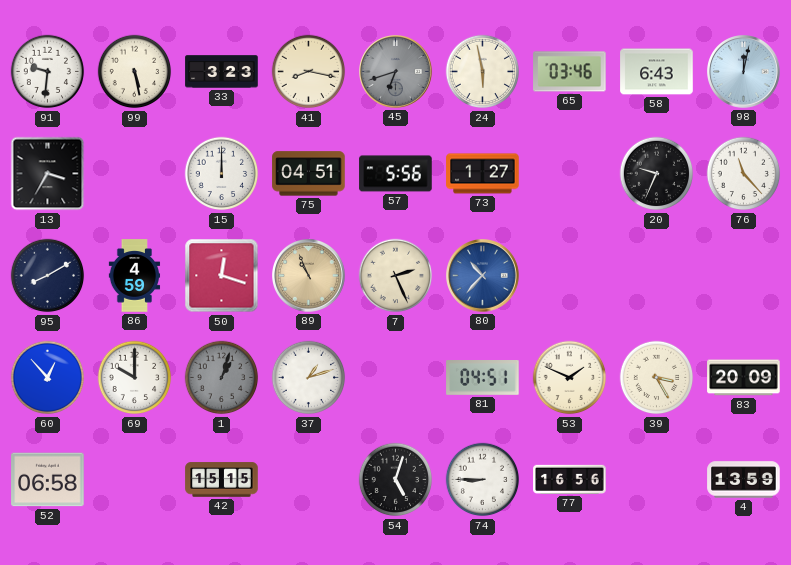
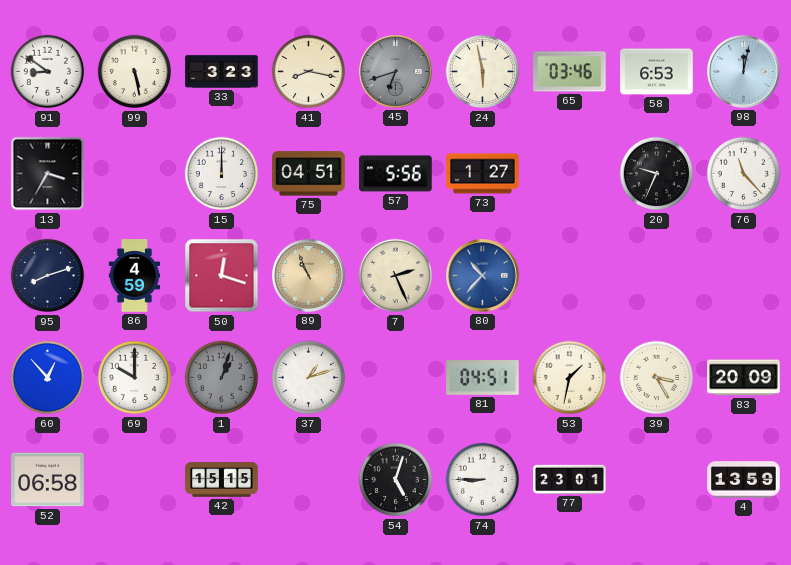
91: 9:31 -> 8:51 (48, 72)
58: 6:43 -> 6:53 (657, 72)
95: 8:10 -> 8:12 (48, 276)
53: 1:49 -> 1:32 (570, 378)
77: 16:56 -> 23:01 (570, 479)
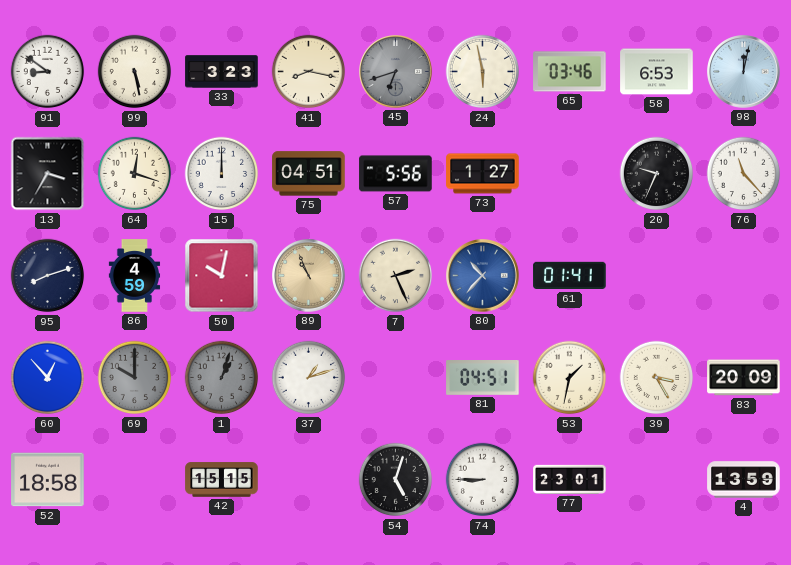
64: none -> 12:18 (135, 174)
50: 12:18 -> 10:02 (222, 276)
61: none -> 01:41 (570, 276)
69 dial: white -> grey (135, 378)
52: 06:58 -> 18:58 (48, 480)
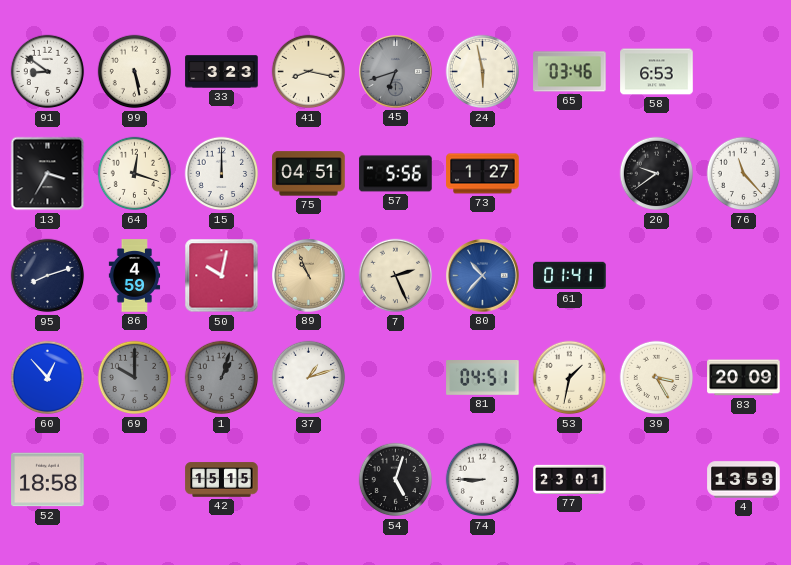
98: 12:02 -> none (744, 72)
20: 9:34 -> 9:39 (657, 174)
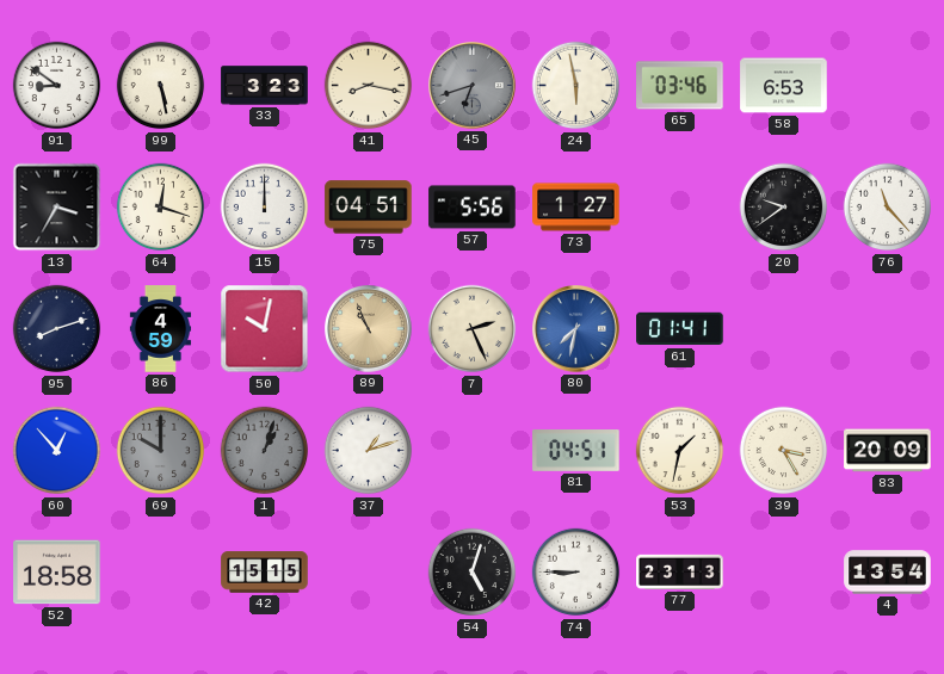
80: 10:37 -> 7:32 (576, 329)
77: 23:01 -> 23:13 (680, 571)
4: 13:59 -> 13:54 (888, 573)
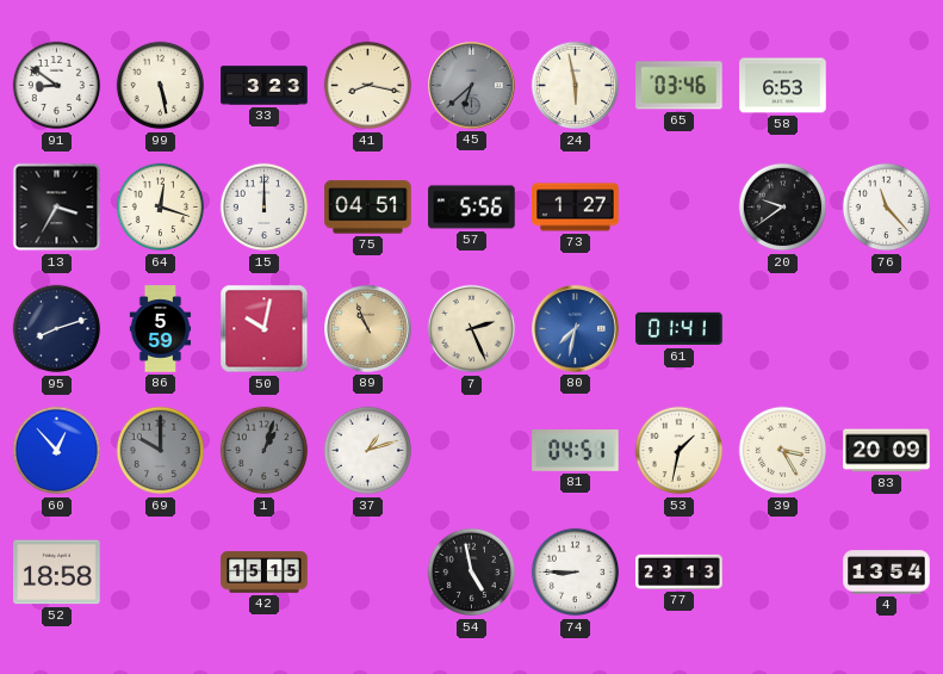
45: 6:42 -> 6:38 (472, 86)
86: 4:59 -> 5:59 (161, 329)
54: 5:03 -> 4:58 (472, 573)
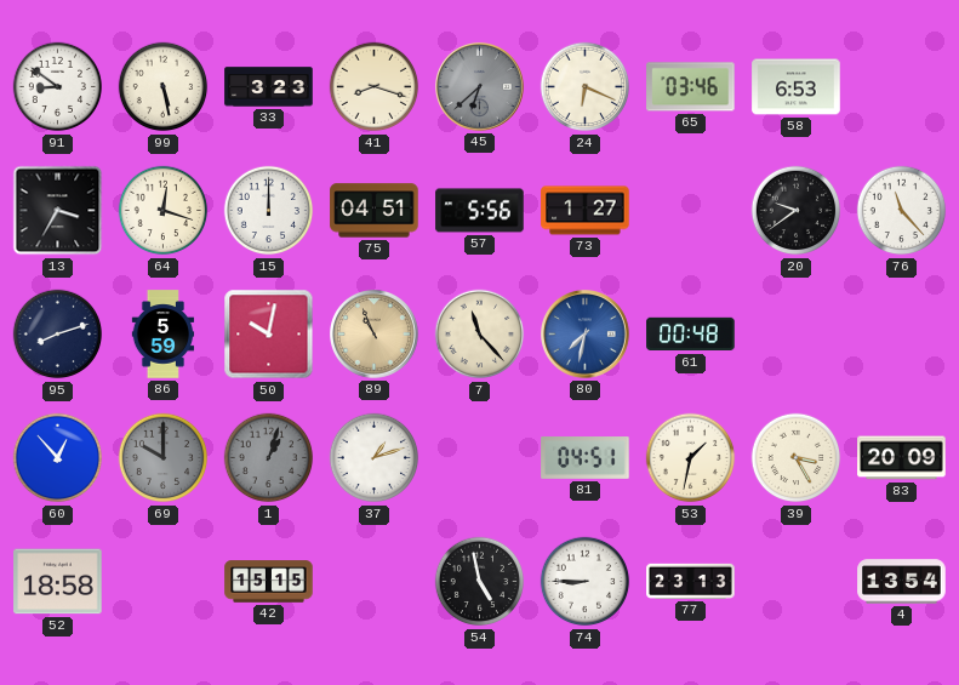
41: 8:17 -> 8:18 (375, 87)
24: 5:58 -> 6:19 (586, 87)
7: 2:26 -> 11:23 (480, 335)
61: 01:41 -> 00:48 (691, 335)
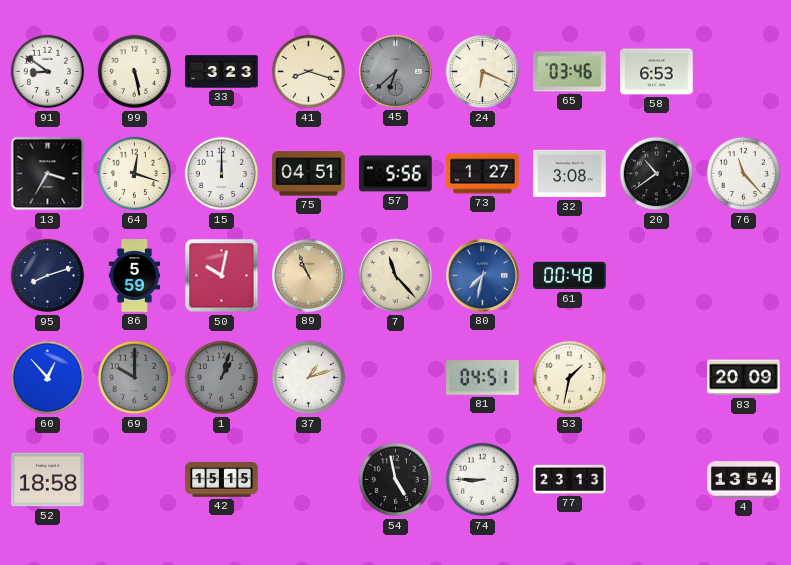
32: none -> 3:08 (570, 174)
20: 9:39 -> 10:39 (657, 174)
39: 3:25 -> none (797, 458)
